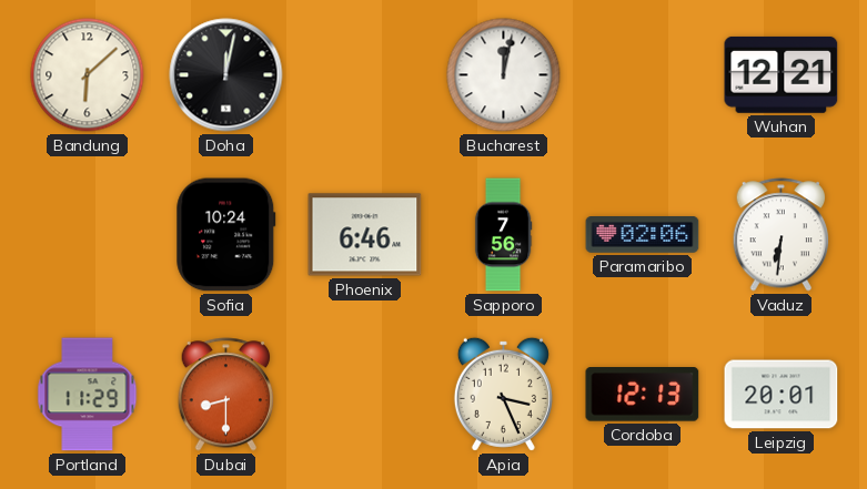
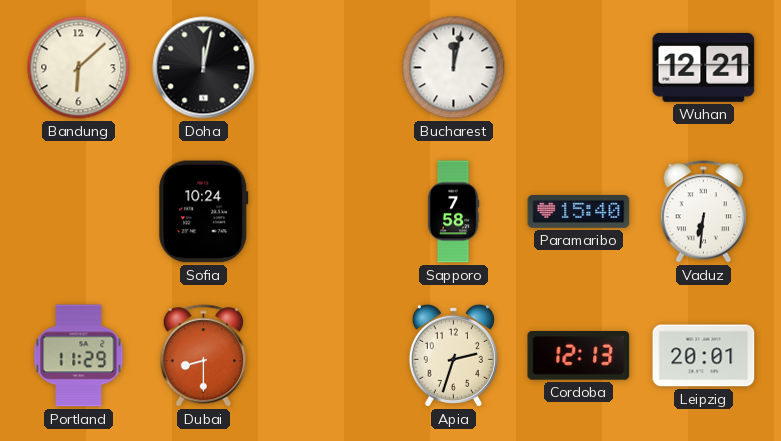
Phoenix: 6:46 -> none (365, 235)
Sapporo: 7:56 -> 7:58 (453, 212)
Paramaribo: 02:06 -> 15:40 (579, 212)
Apia: 3:26 -> 2:33 (453, 355)
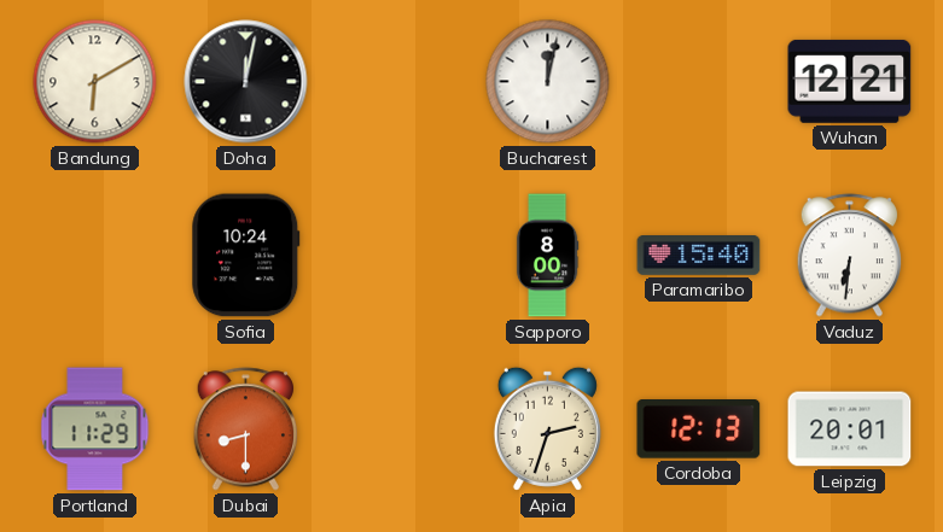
Bandung: 6:08 -> 6:10 (95, 82)
Sapporo: 7:58 -> 8:00 (547, 256)
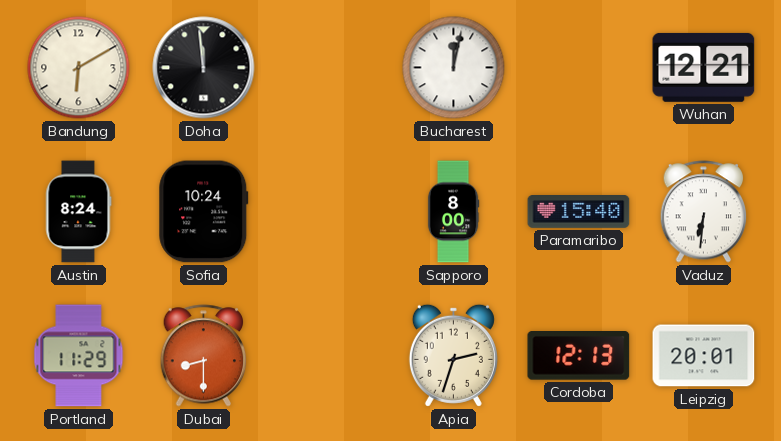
Doha: 12:02 -> 11:59 (204, 68)
Austin: none -> 8:24 (78, 212)
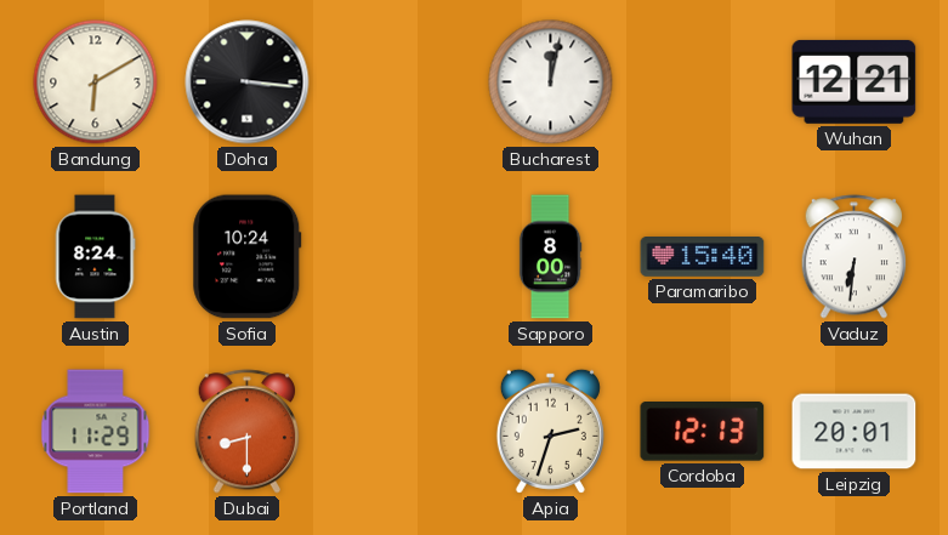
Doha: 11:59 -> 3:16 (248, 82)
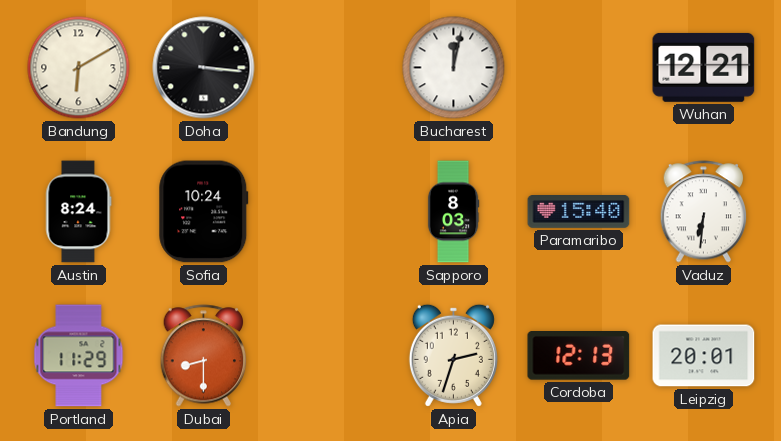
Sapporo: 8:00 -> 8:03 (453, 212)
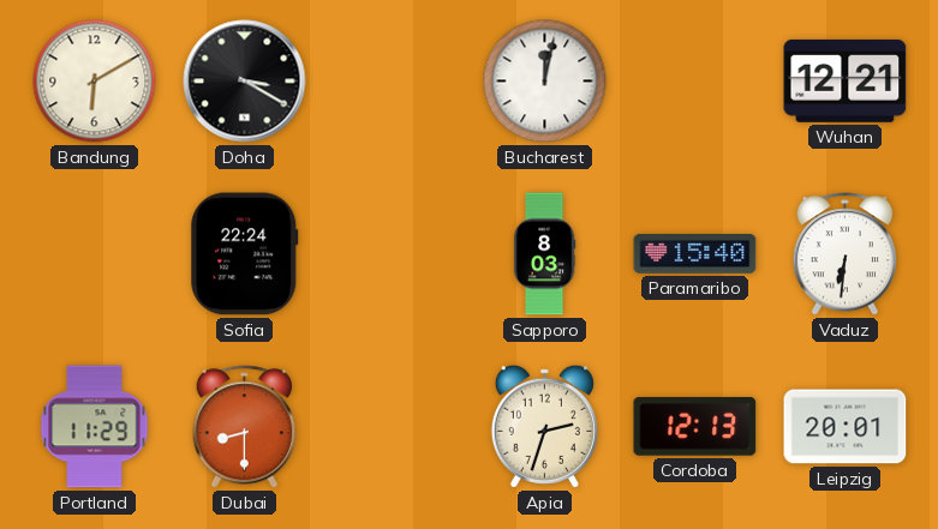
Doha: 3:16 -> 3:20 (245, 82)
Austin: 8:24 -> none (78, 212)
Sofia: 10:24 -> 22:24 (245, 254)
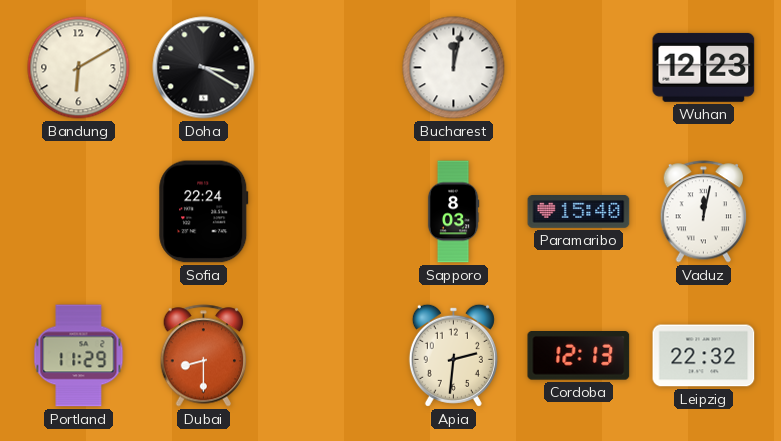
Wuhan: 12:21 -> 12:23 (704, 67)
Vaduz: 6:31 -> 12:02 (704, 212)
Apia: 2:33 -> 2:31 (453, 355)
Leipzig: 20:01 -> 22:32 (704, 356)
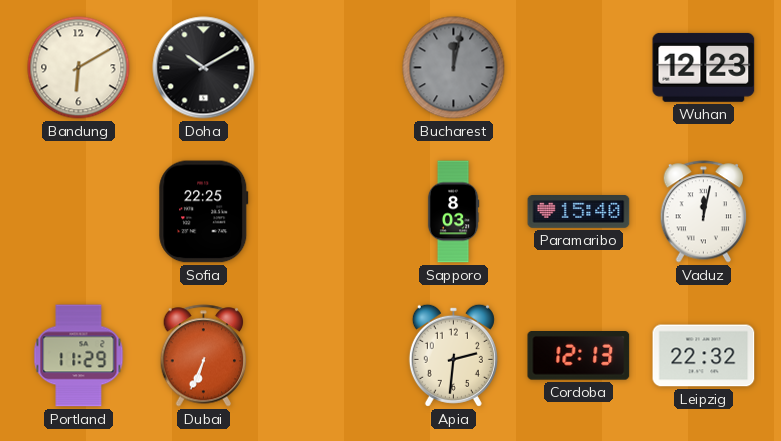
Doha: 3:20 -> 10:10 (204, 68)
Bucharest dial: white -> grey (454, 68)
Sofia: 22:24 -> 22:25 (204, 212)
Dubai: 8:30 -> 6:34 (204, 356)
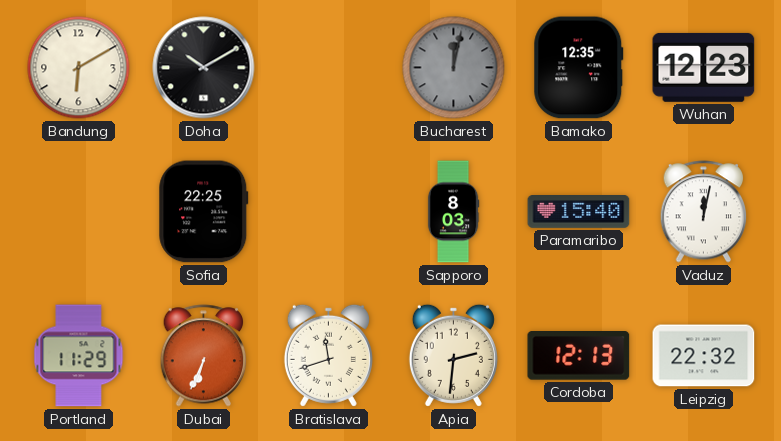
Bamako: none -> 12:35 (579, 68)
Bratislava: none -> 11:42 (328, 355)
